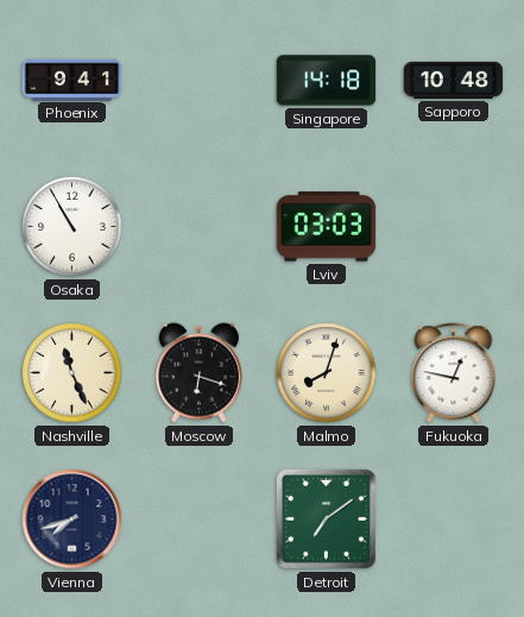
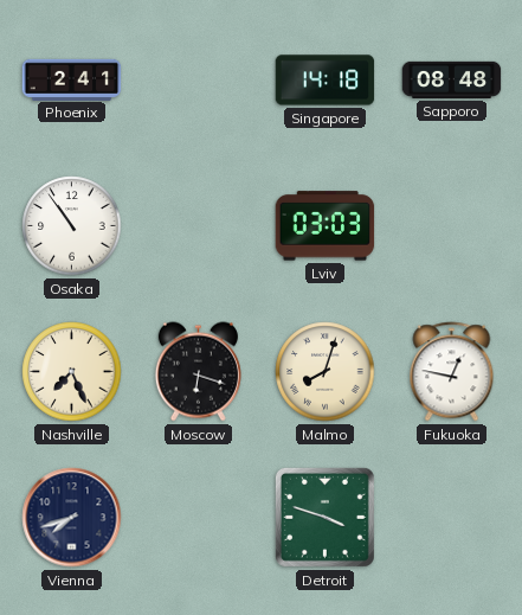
Phoenix: 9:41 -> 2:41 (72, 79)
Sapporo: 10:48 -> 08:48 (452, 79)
Osaka: 10:55 -> 10:54 (72, 226)
Nashville: 11:26 -> 7:26 (72, 372)
Detroit: 7:09 -> 3:48 (324, 517)
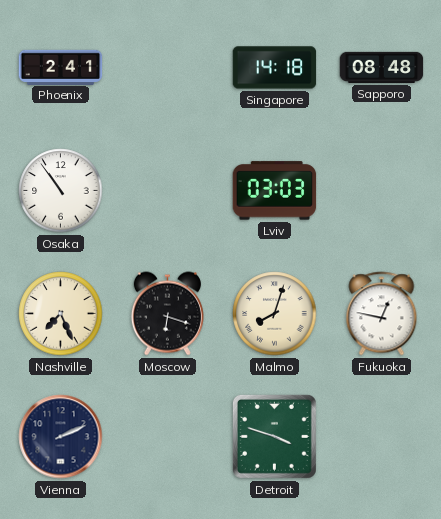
Vienna: 7:42 -> 2:11 (61, 437)
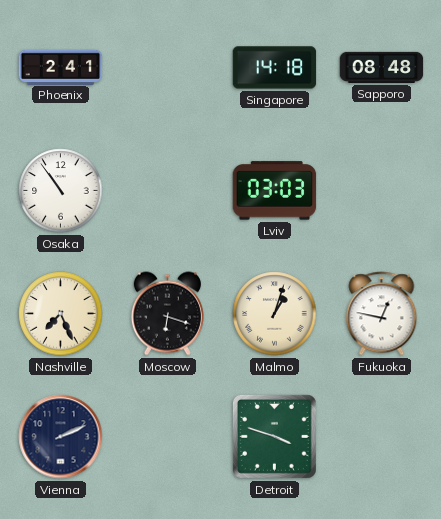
Malmo: 8:03 -> 1:03 (275, 314)
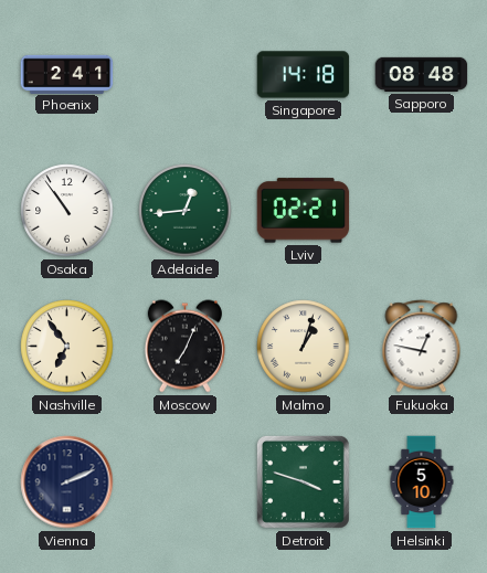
Adelaide: none -> 12:44 (186, 211)
Lviv: 03:03 -> 02:21 (304, 211)
Nashville: 7:26 -> 6:54 (67, 347)
Moscow: 6:18 -> 7:04 (184, 347)
Helsinki: none -> 5:10 (422, 482)
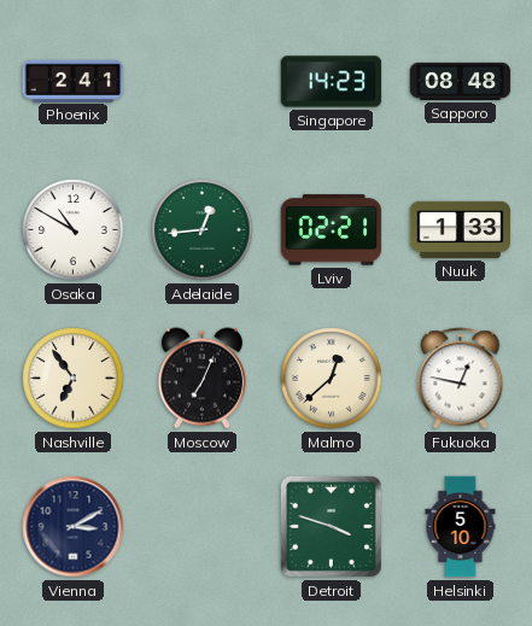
Singapore: 14:18 -> 14:23 (332, 82)
Osaka: 10:54 -> 10:50 (74, 230)
Nuuk: none -> 1:33 (461, 229)
Malmo: 1:03 -> 12:38 (332, 379)
Vienna: 2:11 -> 3:10 (74, 527)
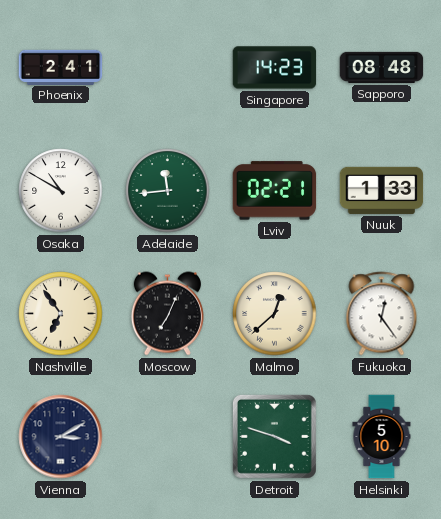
Adelaide: 12:44 -> 11:44 (168, 191)
Fukuoka: 12:47 -> 12:24 (382, 314)
